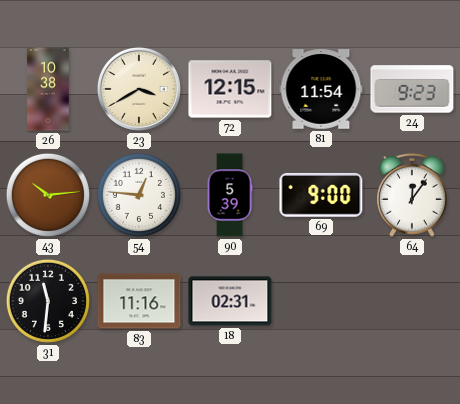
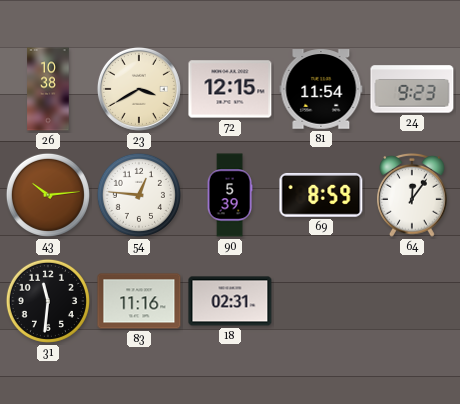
69: 9:00 -> 8:59 (321, 195)
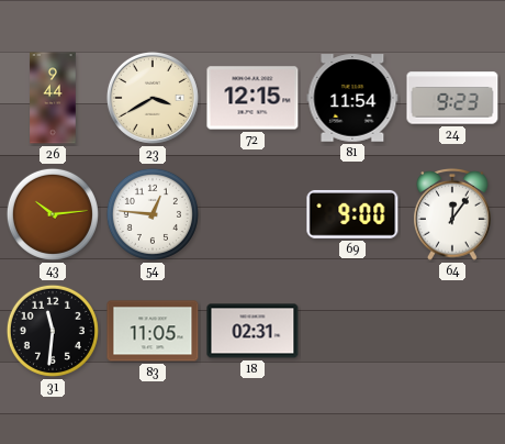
26: 10:38 -> 9:44 (53, 98)
90: 5:39 -> none (230, 195)
69: 8:59 -> 9:00 (352, 214)
83: 11:16 -> 11:05 (153, 331)
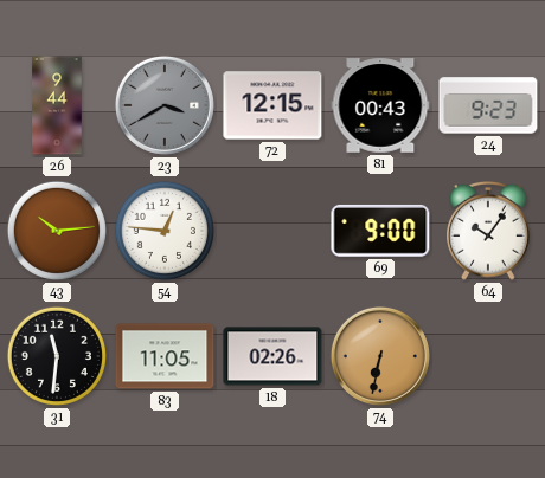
23 dial: cream -> grey (165, 105)
81: 11:54 -> 00:43 (380, 105)
64: 12:06 -> 10:06 (488, 231)
18: 02:31 -> 02:26 (272, 356)
74: none -> 6:32 (380, 356)
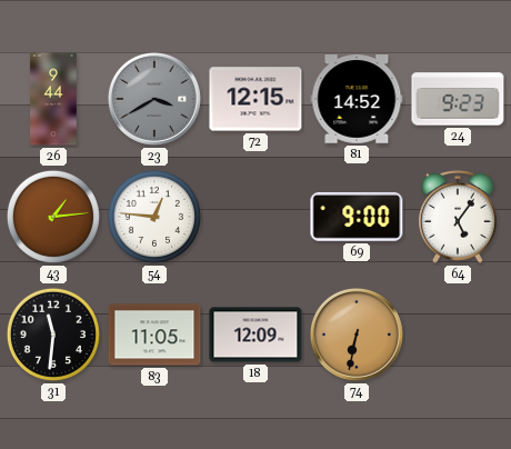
81: 00:43 -> 14:52 (357, 99)
43: 10:14 -> 1:14 (53, 217)
64: 10:06 -> 5:06 (458, 217)
18: 02:26 -> 12:09 (255, 335)
